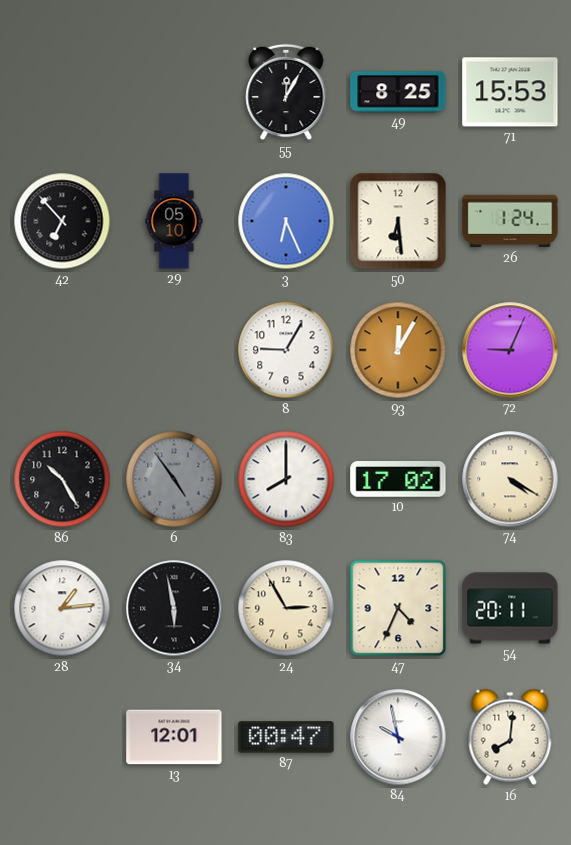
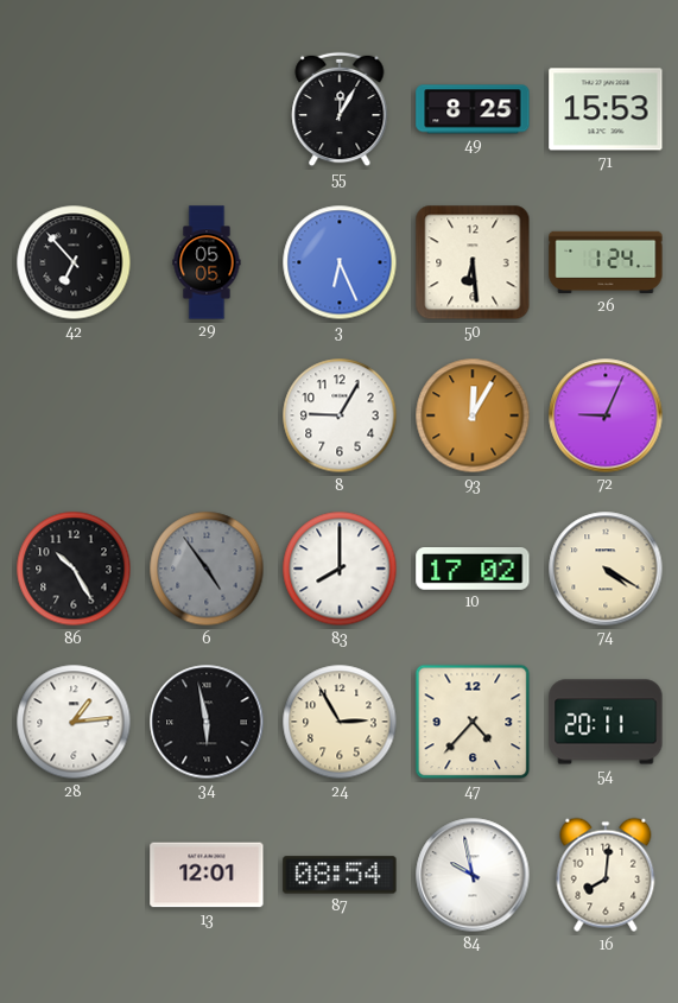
29: 05:10 -> 05:05 (207, 262)
47: 4:34 -> 4:37 (473, 722)
87: 00:47 -> 08:54 (340, 875)
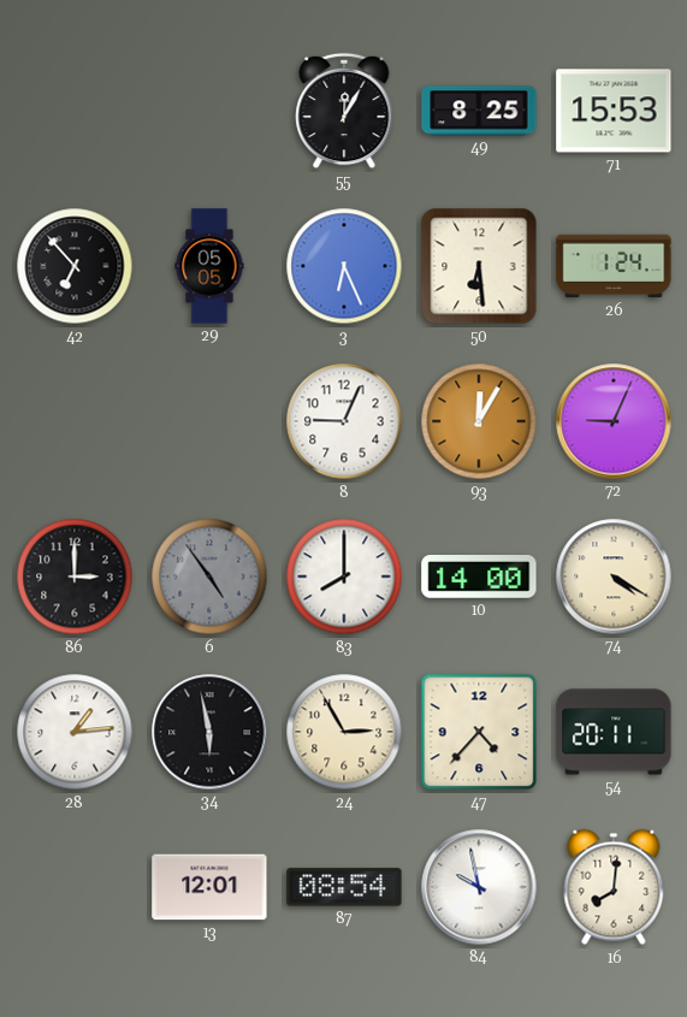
8: 9:05 -> 9:04 (344, 421)
86: 10:25 -> 3:00 (75, 577)
10: 17:02 -> 14:00 (479, 578)
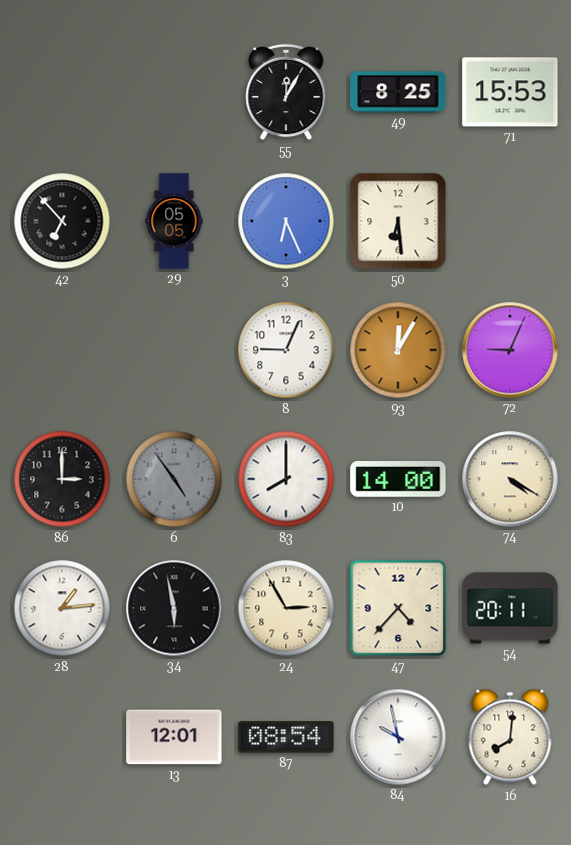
26: 1:24 -> none (614, 266)
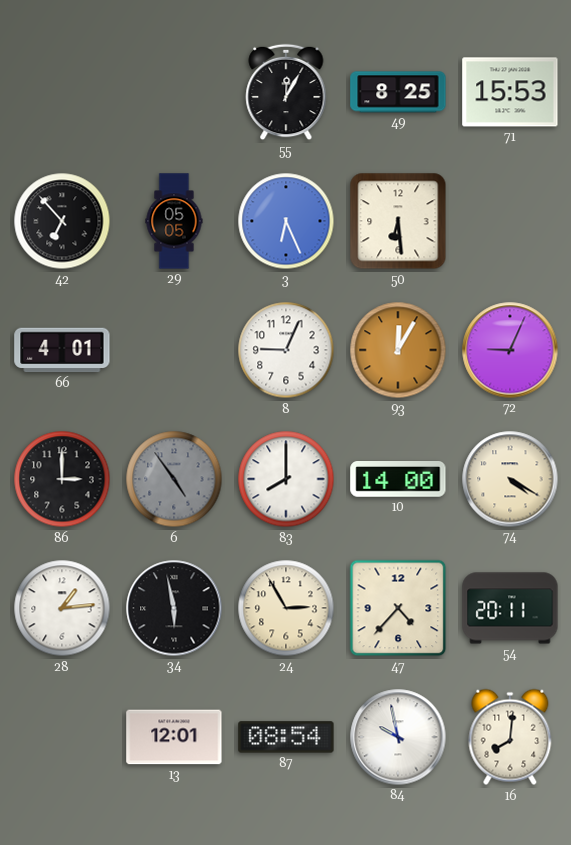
66: none -> 4:01 (62, 350)
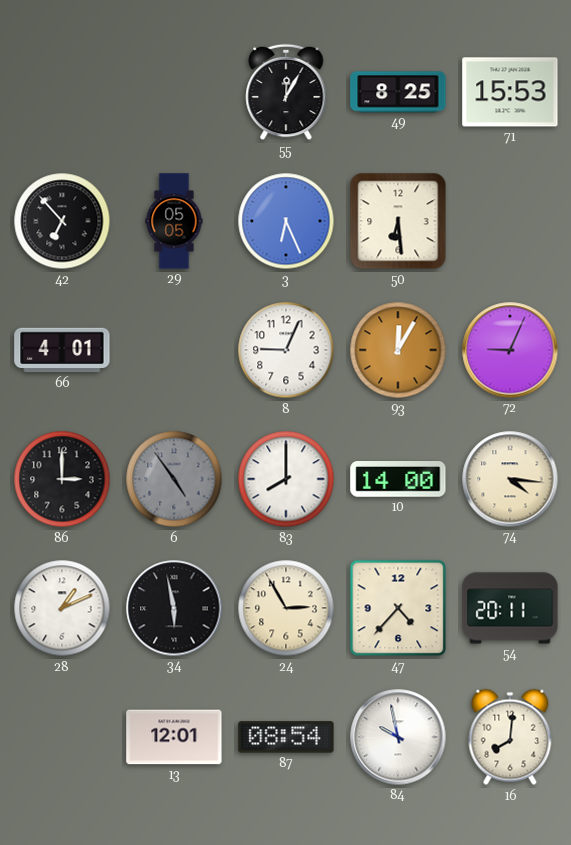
74: 4:20 -> 4:16 (510, 479)
28: 1:14 -> 1:11 (62, 608)
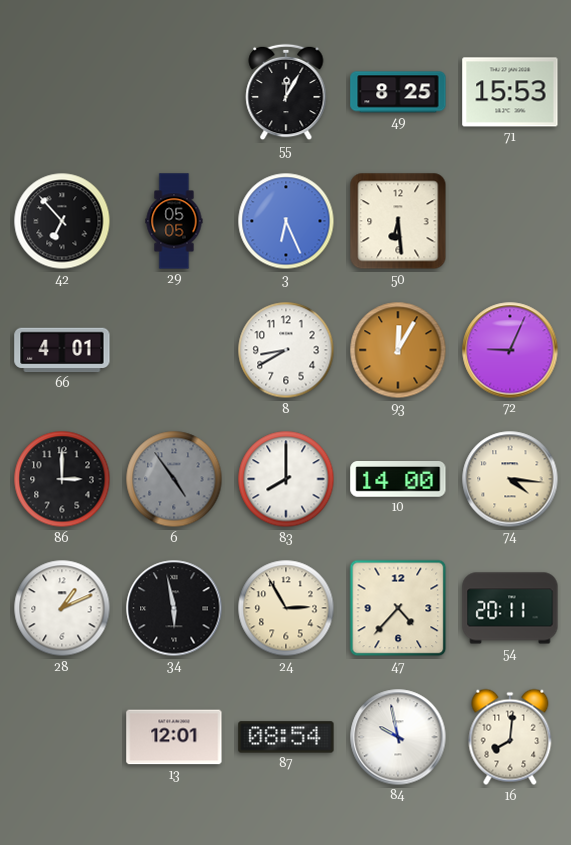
8: 9:04 -> 8:40 (286, 350)
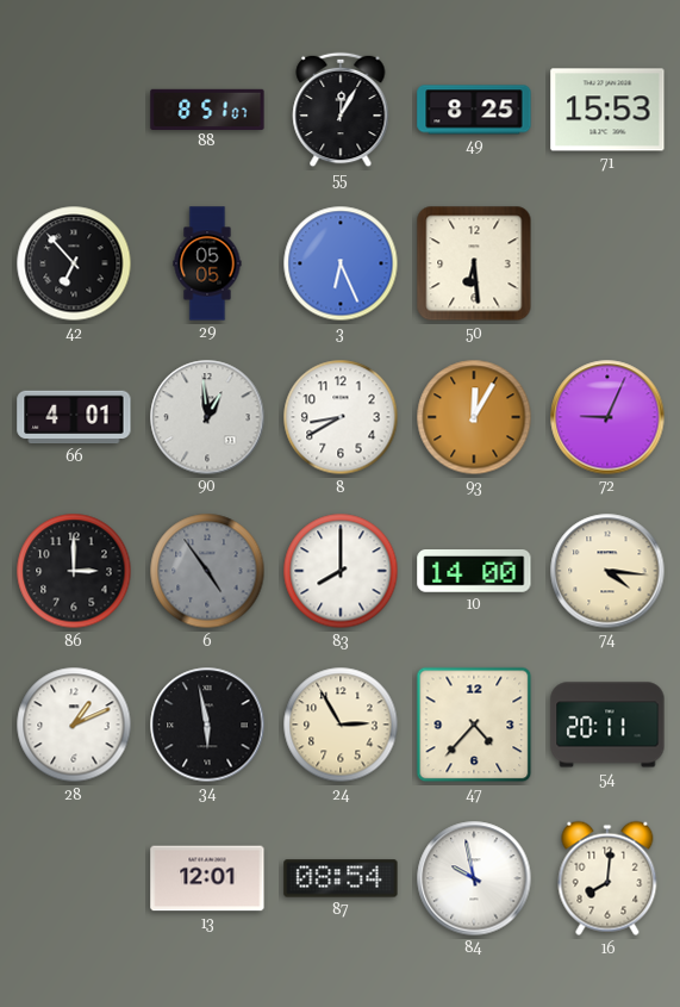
88: none -> 8:51 (207, 108)
90: none -> 12:59 (207, 417)
